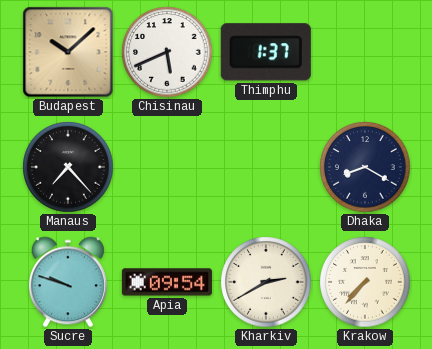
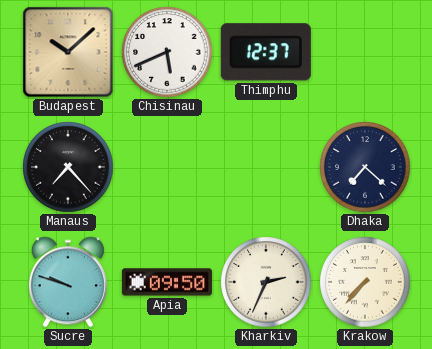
Thimphu: 1:37 -> 12:37 (266, 52)
Dhaka: 8:20 -> 7:22 (365, 167)
Apia: 09:54 -> 09:50 (167, 282)
Kharkiv: 2:40 -> 2:34 (266, 282)
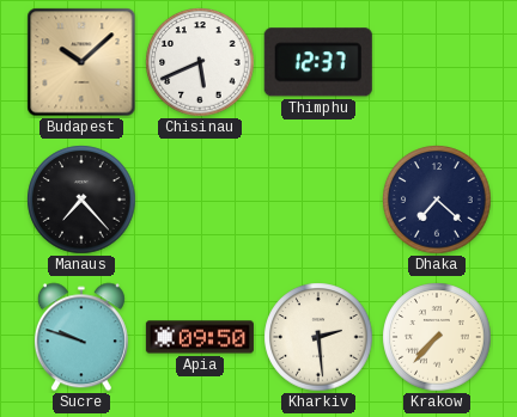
Kharkiv: 2:34 -> 2:29 (318, 337)
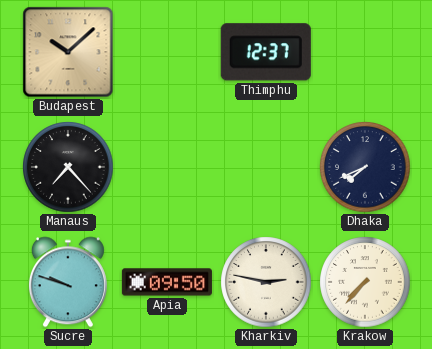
Chisinau: 5:41 -> none (200, 62)
Dhaka: 7:22 -> 7:41 (365, 167)
Kharkiv: 2:29 -> 2:47 (266, 282)
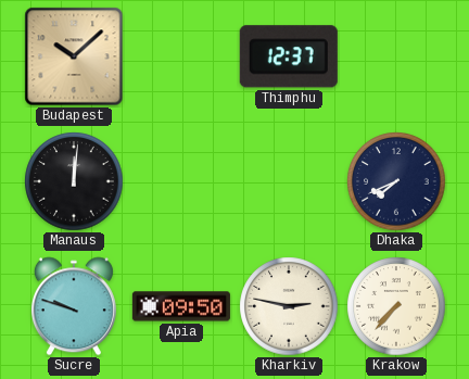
Manaus: 7:23 -> 12:01 (74, 181)
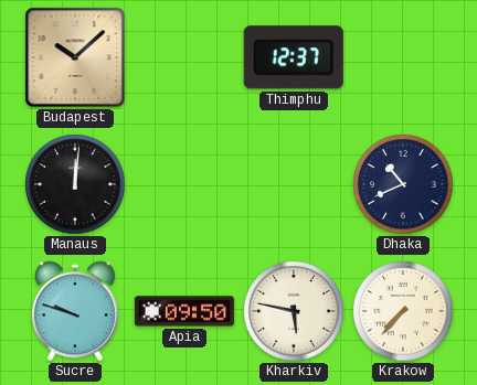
Dhaka: 7:41 -> 10:41 (403, 184)
Kharkiv: 2:47 -> 5:47 (294, 311)
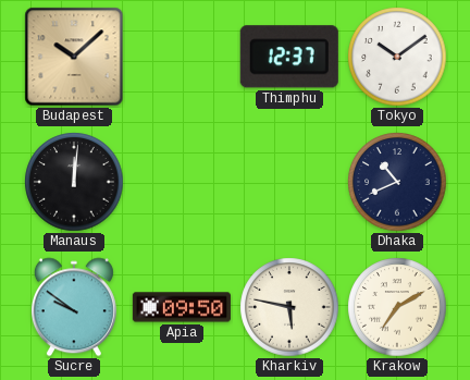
Tokyo: none -> 10:09 (397, 57)
Sucre: 9:48 -> 9:51 (74, 307)
Krakow: 7:37 -> 7:10 (397, 307)
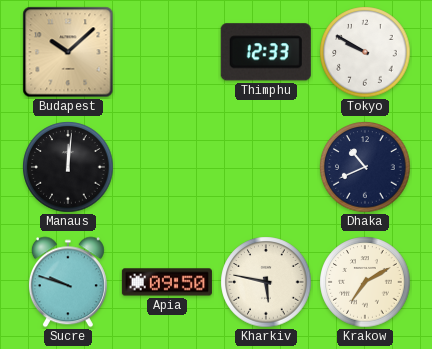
Thimphu: 12:37 -> 12:33 (266, 52)
Tokyo: 10:09 -> 9:50 (365, 52)
Sucre: 9:51 -> 9:48 (68, 282)
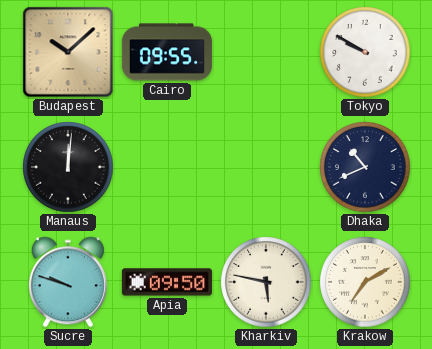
Cairo: none -> 09:55 (167, 52)
Thimphu: 12:33 -> none (266, 52)
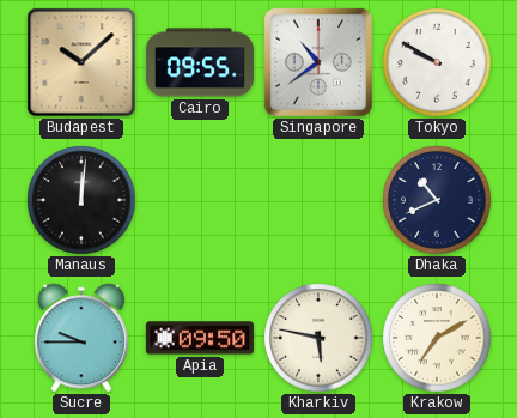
Singapore: none -> 10:39 (318, 62)
Sucre: 9:48 -> 9:45 (81, 338)
